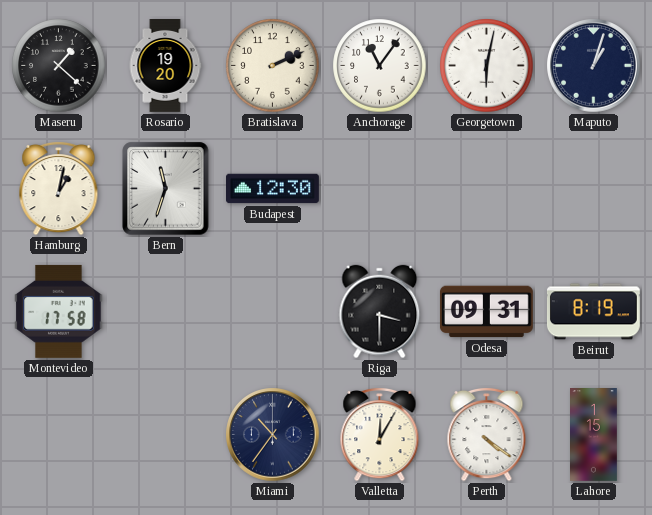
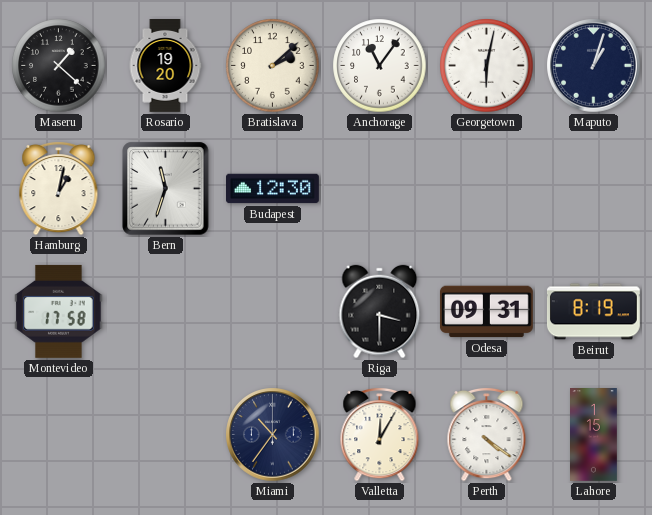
Bratislava: 2:11 -> 2:08 (273, 66)
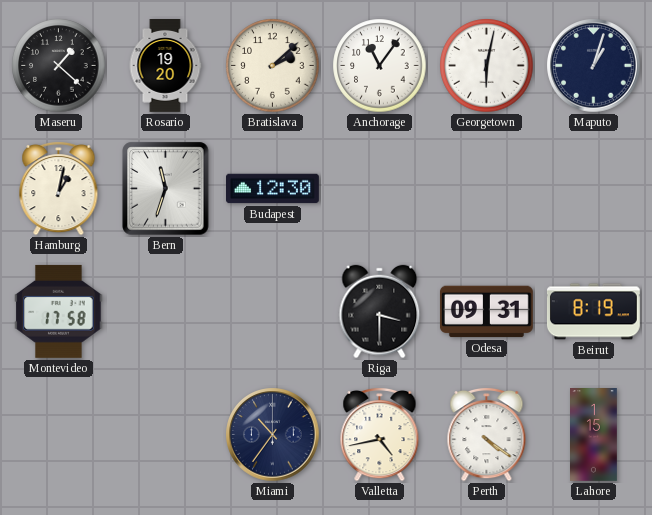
Valletta: 12:05 -> 4:43 (380, 434)
